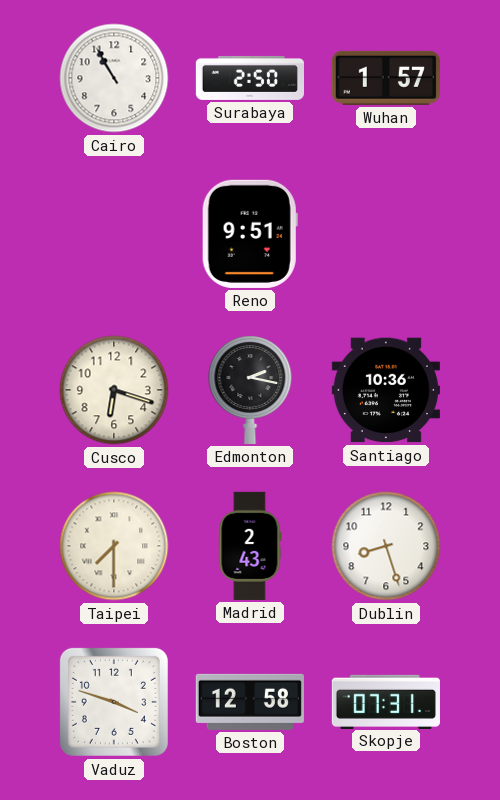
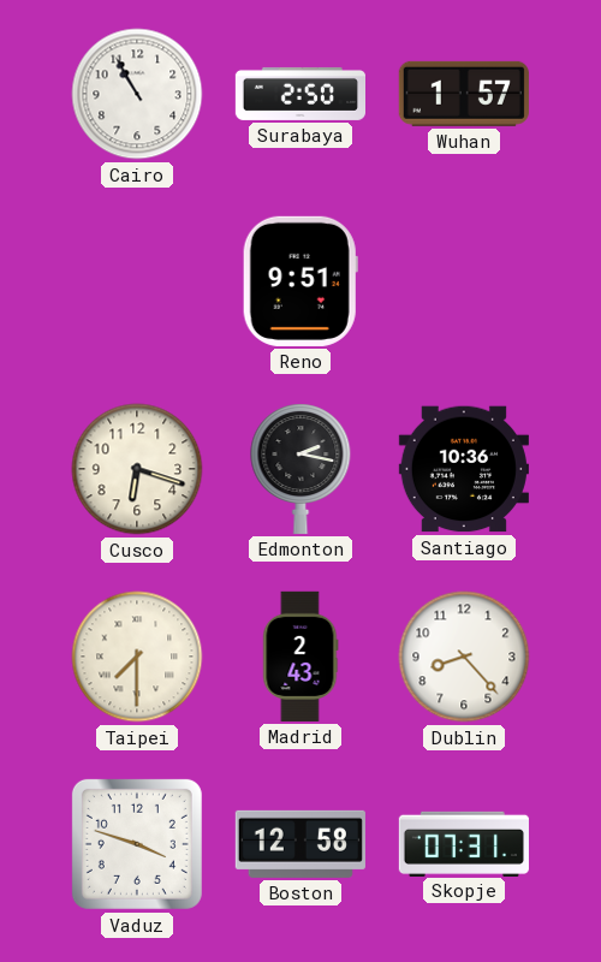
Dublin: 8:27 -> 8:23 (464, 657)
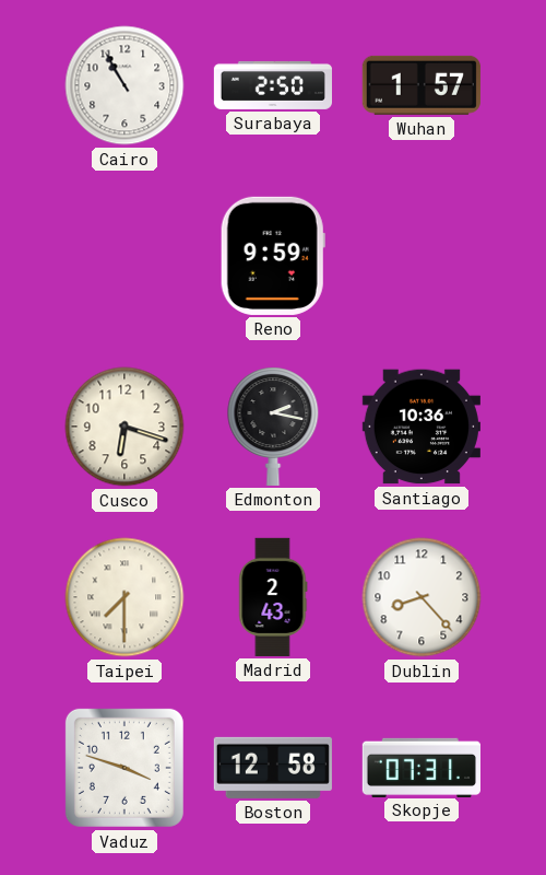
Reno: 9:51 -> 9:59 (273, 256)
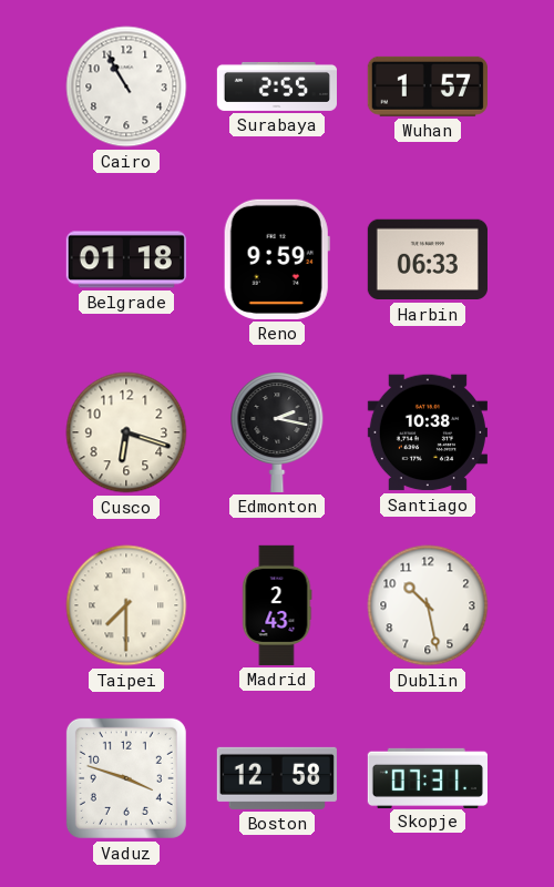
Surabaya: 2:50 -> 2:55 (276, 86)
Belgrade: none -> 01:18 (126, 259)
Harbin: none -> 06:33 (428, 259)
Santiago: 10:36 -> 10:38 (428, 432)
Dublin: 8:23 -> 10:28 (428, 605)
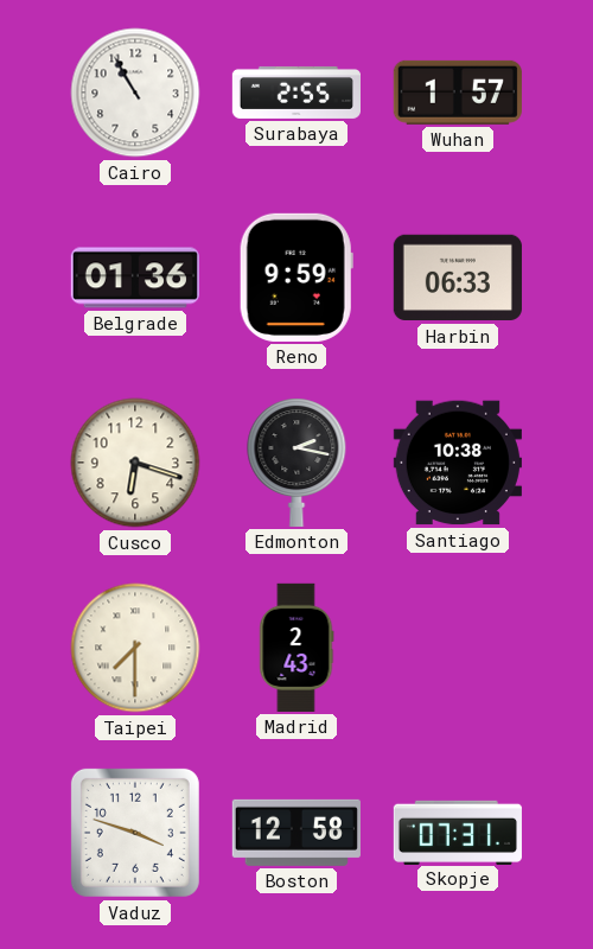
Belgrade: 01:18 -> 01:36 (135, 278)
Dublin: 10:28 -> none (428, 605)
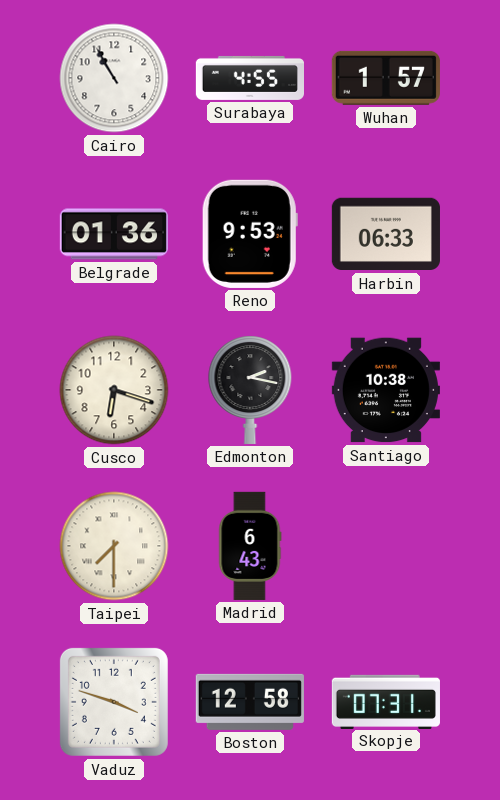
Surabaya: 2:55 -> 4:55 (249, 78)
Reno: 9:59 -> 9:53 (250, 234)
Madrid: 2:43 -> 6:43 (250, 546)
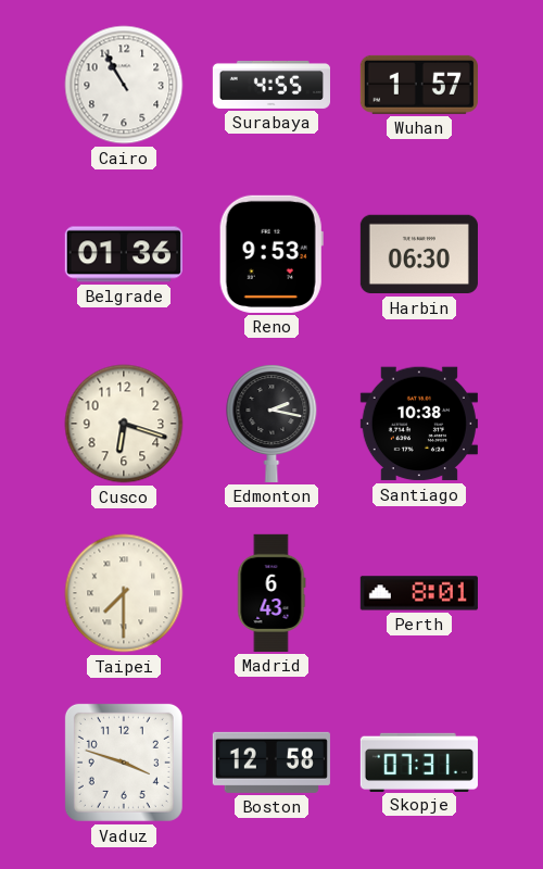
Harbin: 06:33 -> 06:30 (419, 254)
Perth: none -> 8:01 (419, 593)
